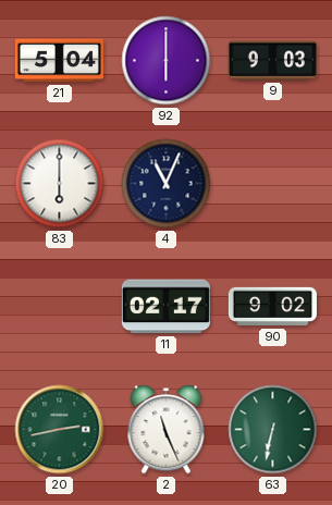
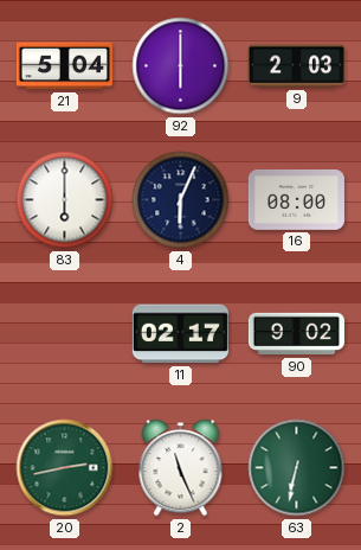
9: 9:03 -> 2:03 (296, 66)
4: 11:04 -> 6:04 (181, 200)
16: none -> 08:00 (296, 199)
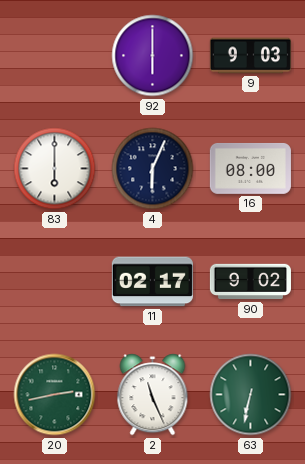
21: 5:04 -> none (64, 66)
9: 2:03 -> 9:03 (250, 56)
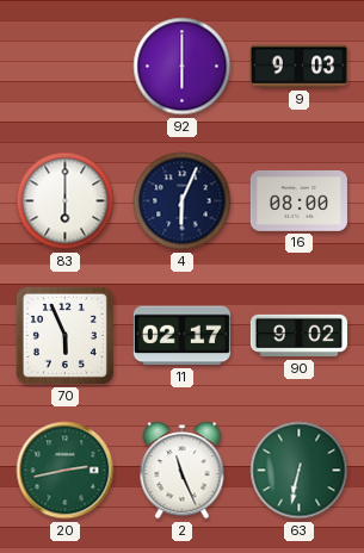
70: none -> 5:56 (64, 335)
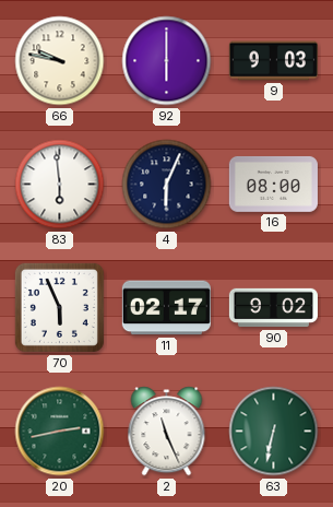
66: none -> 9:47 (60, 61)
83: 6:00 -> 5:59 (60, 185)
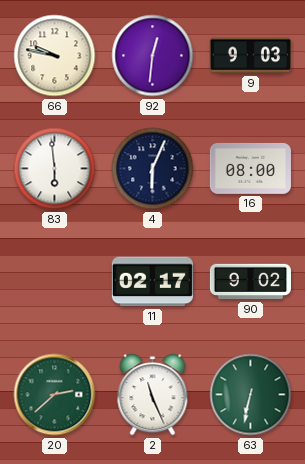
92: 6:00 -> 12:31 (153, 56)
70: 5:56 -> none (59, 307)
20: 2:43 -> 2:38 (55, 395)
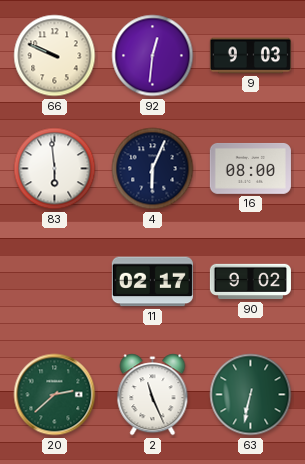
66: 9:47 -> 9:49 (55, 56)
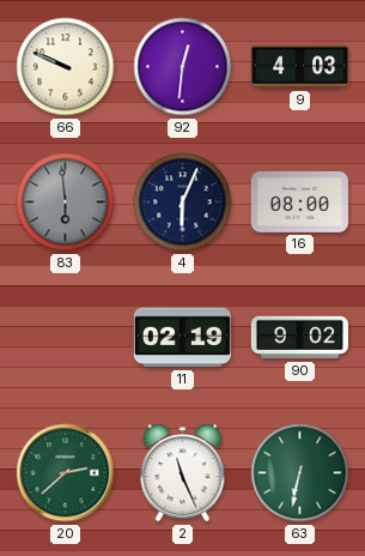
9: 9:03 -> 4:03 (299, 67)
83 dial: white -> grey (66, 203)
11: 02:17 -> 02:19 (182, 338)
